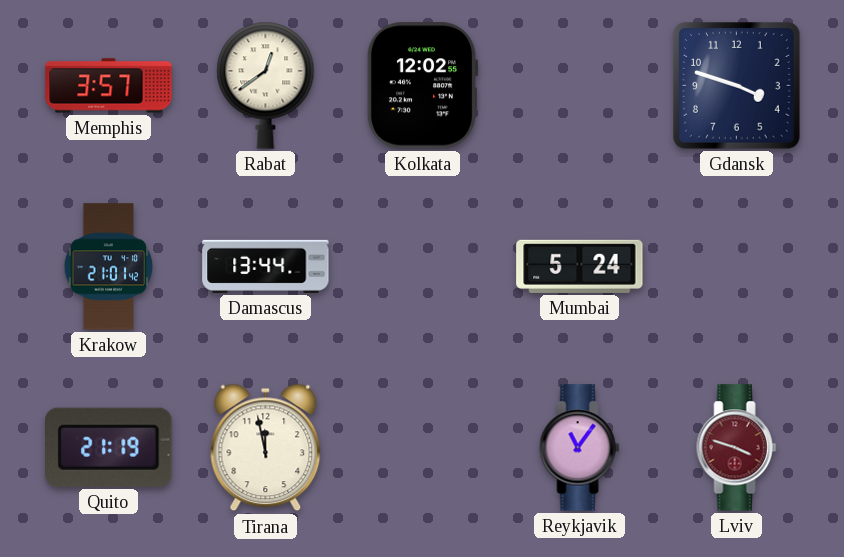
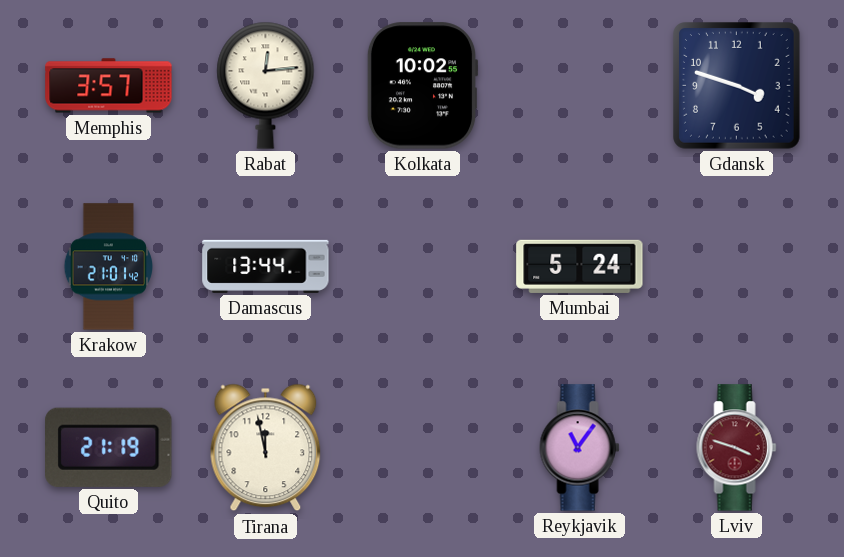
Rabat: 12:39 -> 12:14 (266, 85)
Kolkata: 12:02 -> 10:02 (422, 86)
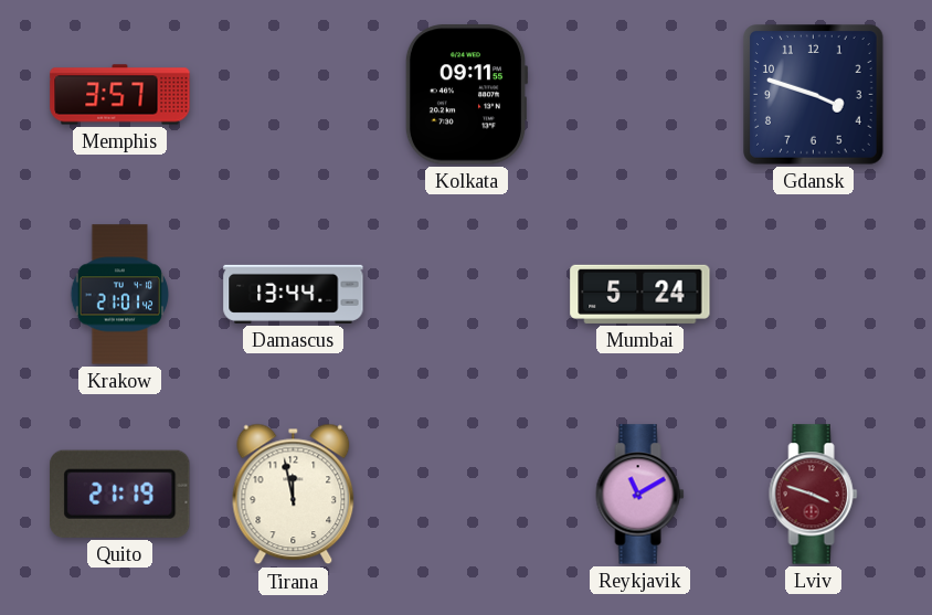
Rabat: 12:14 -> none (266, 85)
Kolkata: 10:02 -> 09:11 (466, 95)
Reykjavik: 11:06 -> 11:10 (640, 495)
